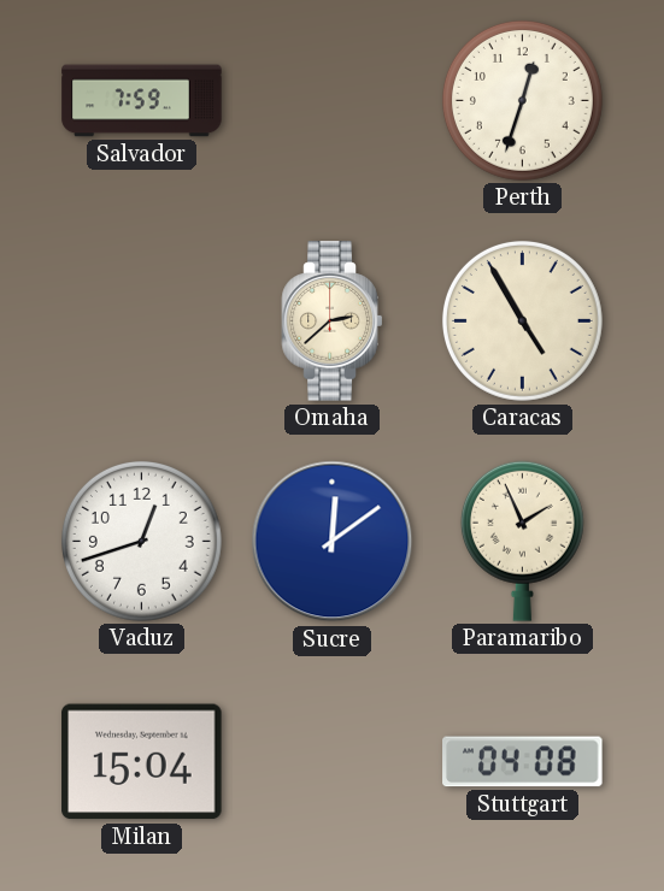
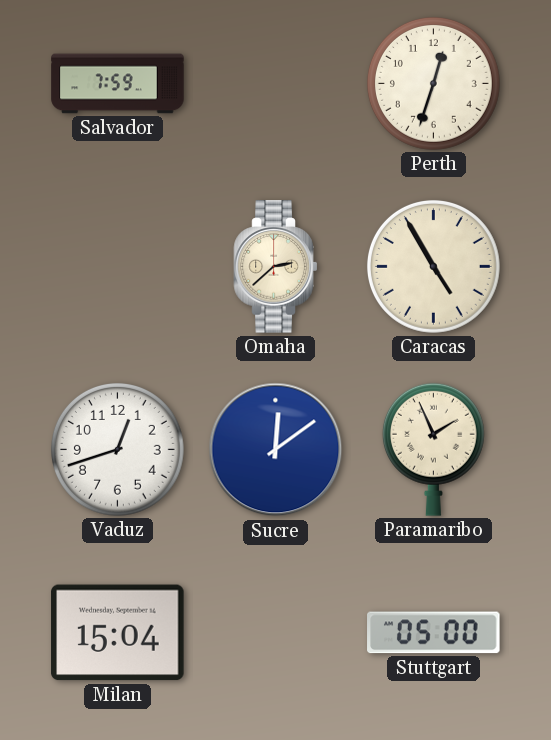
Stuttgart: 04:08 -> 05:00 (434, 633)
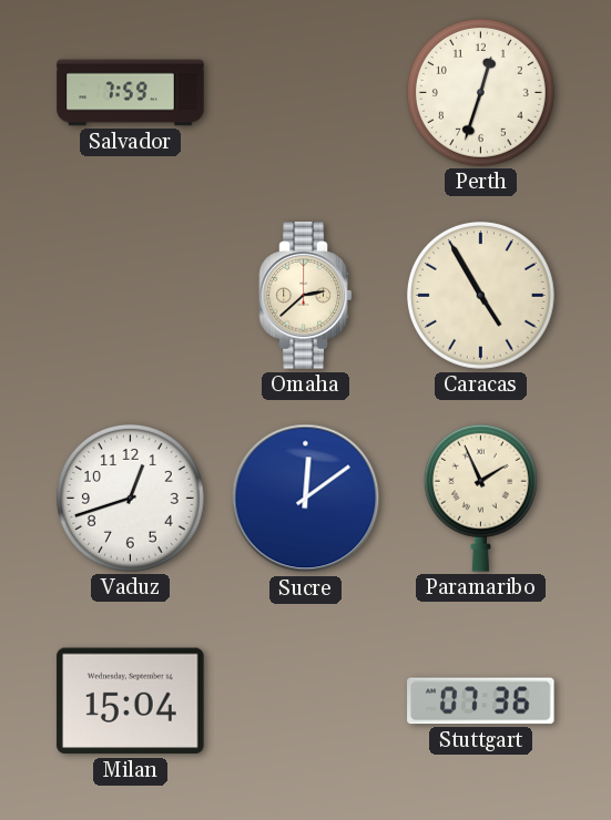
Stuttgart: 05:00 -> 07:36 (481, 701)
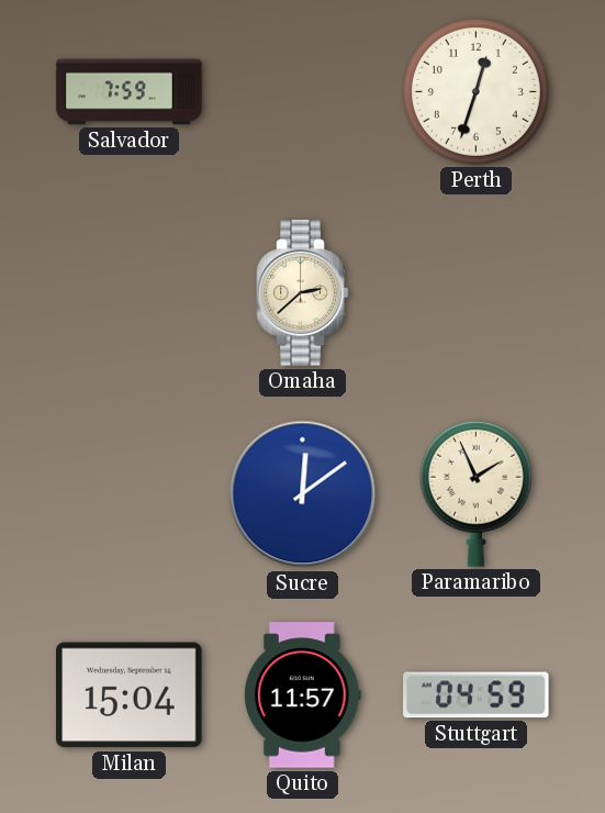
Caracas: 4:55 -> none (480, 295)
Vaduz: 12:42 -> none (130, 498)
Quito: none -> 11:57 (303, 695)
Stuttgart: 07:36 -> 04:59 (477, 695)
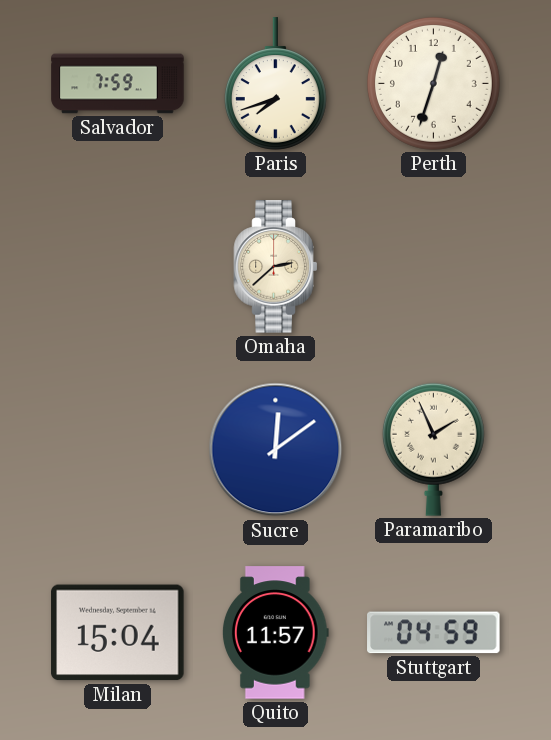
Paris: none -> 7:42 (275, 84)
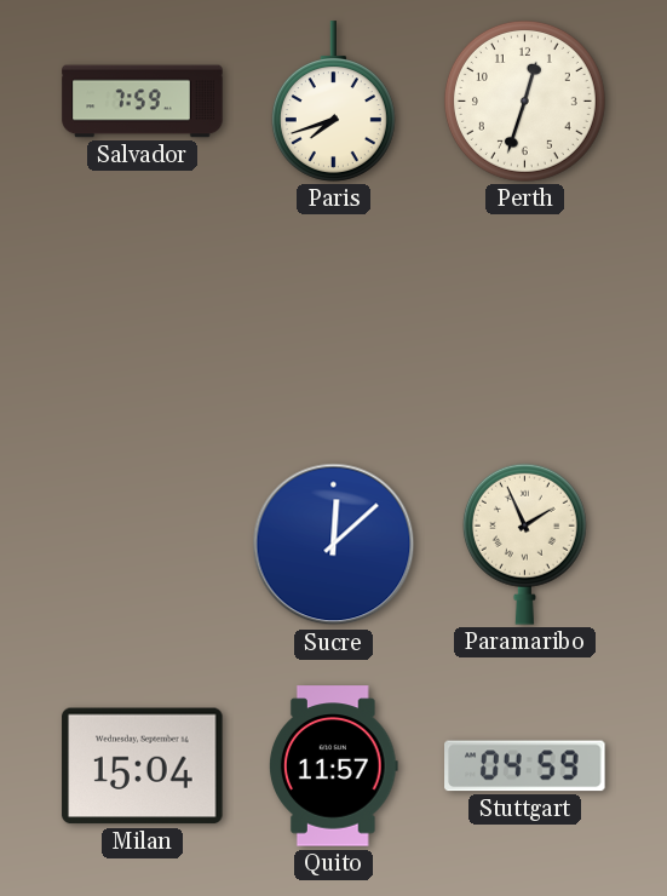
Omaha: 2:38 -> none (276, 267)
Sucre: 12:09 -> 12:08 (334, 545)
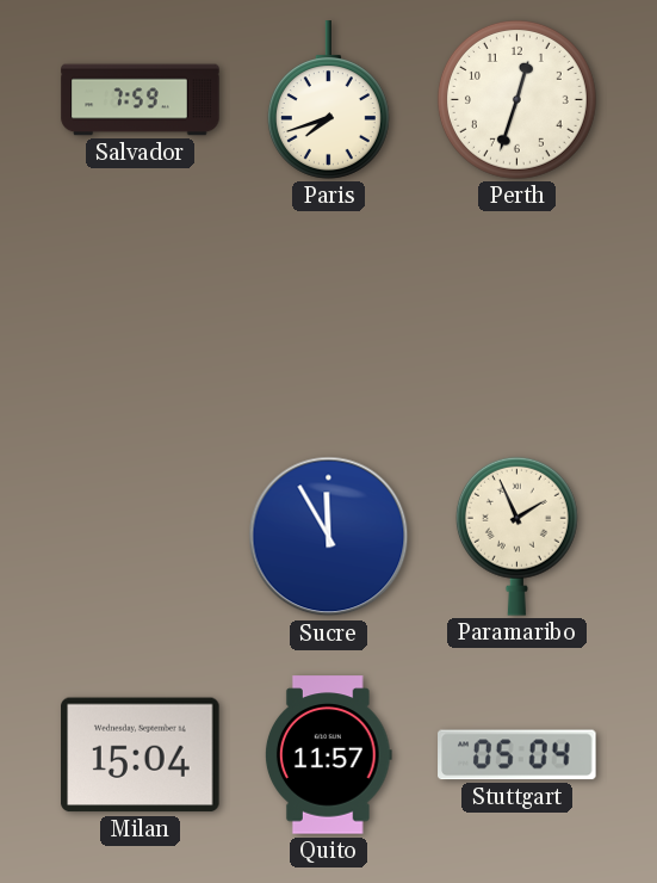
Sucre: 12:08 -> 11:55 (329, 537)
Stuttgart: 04:59 -> 05:04 (517, 755)
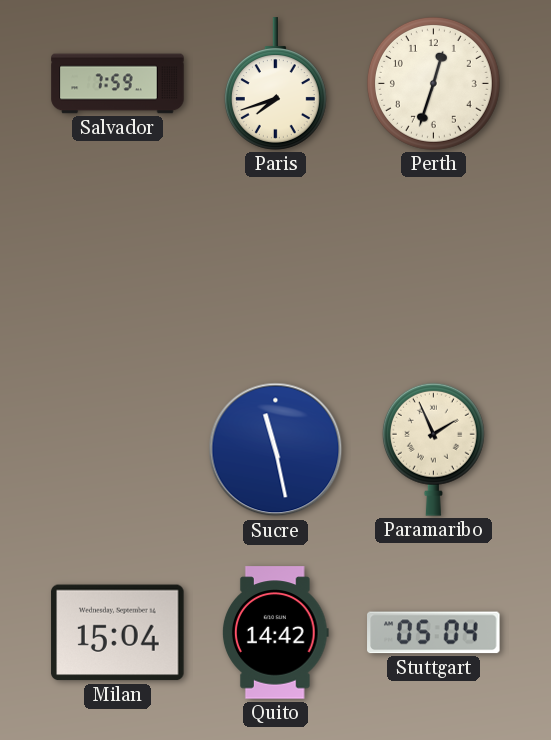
Sucre: 11:55 -> 11:28 (276, 450)
Quito: 11:57 -> 14:42 (276, 633)
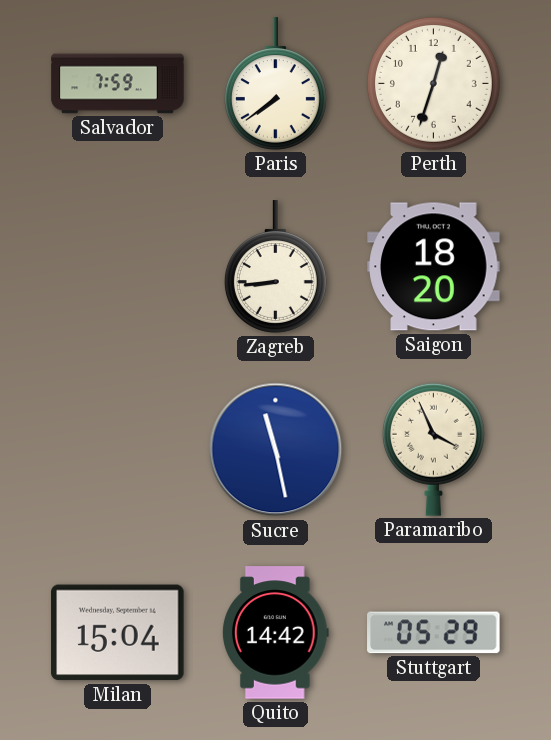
Paris: 7:42 -> 7:39 (275, 84)
Zagreb: none -> 8:44 (275, 267)
Saigon: none -> 18:20 (434, 267)
Paramaribo: 1:56 -> 3:56 (433, 449)
Stuttgart: 05:04 -> 05:29 (434, 633)
